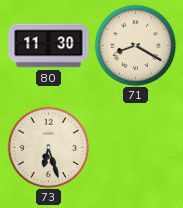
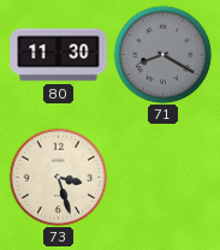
71 dial: cream -> grey (162, 54)
73: 6:27 -> 3:27 (58, 177)
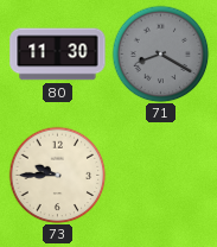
73: 3:27 -> 9:45 (57, 175)
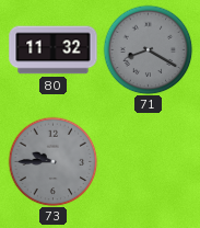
80: 11:30 -> 11:32 (54, 50)
73 dial: cream -> grey (52, 161)
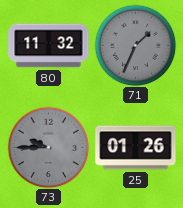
71: 8:20 -> 1:34 (135, 45)
25: none -> 01:26 (136, 148)
